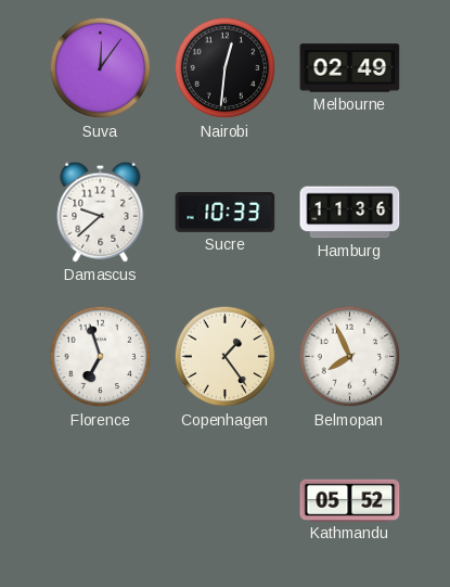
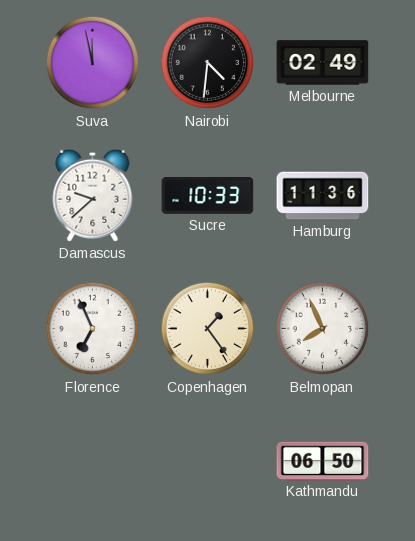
Suva: 12:06 -> 11:58 (93, 63)
Nairobi: 12:31 -> 4:31 (208, 63)
Florence: 6:57 -> 6:56 (93, 329)
Kathmandu: 05:52 -> 06:50 (323, 461)
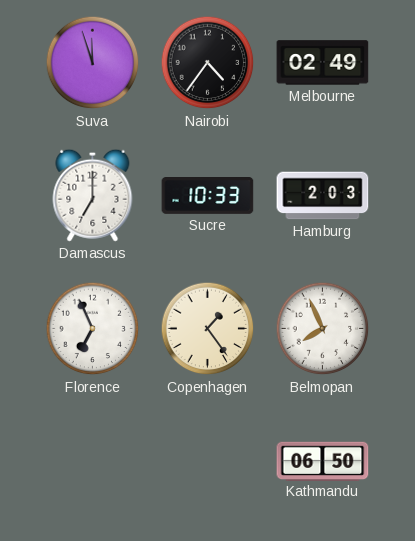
Suva: 11:58 -> 11:57 (93, 63)
Nairobi: 4:31 -> 4:36 (208, 63)
Damascus: 9:38 -> 7:00 (93, 195)
Hamburg: 11:36 -> 2:03 (323, 196)
